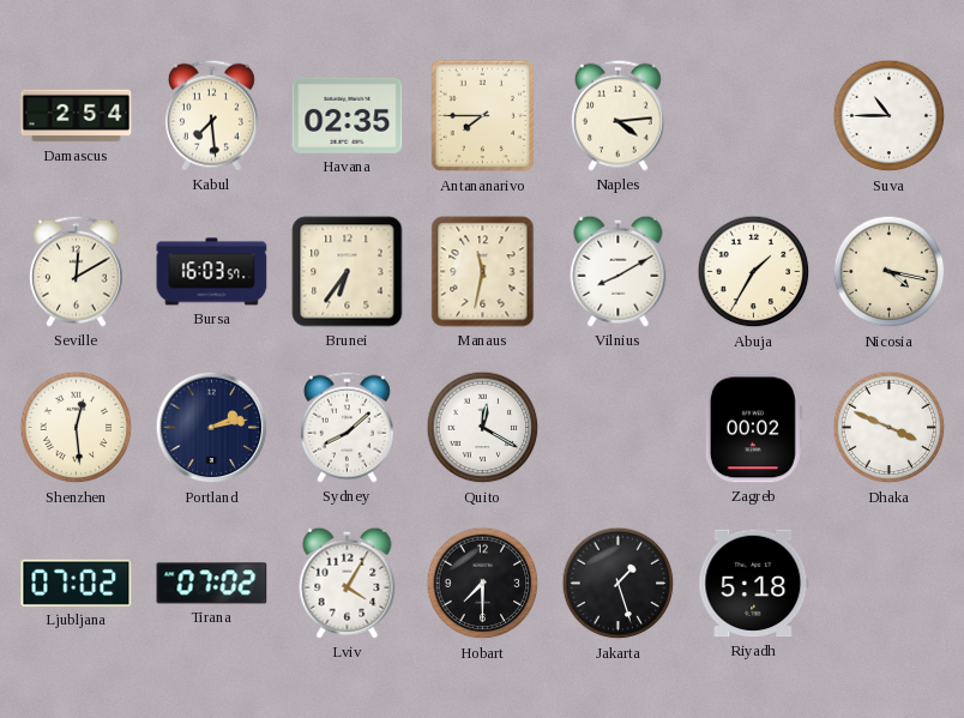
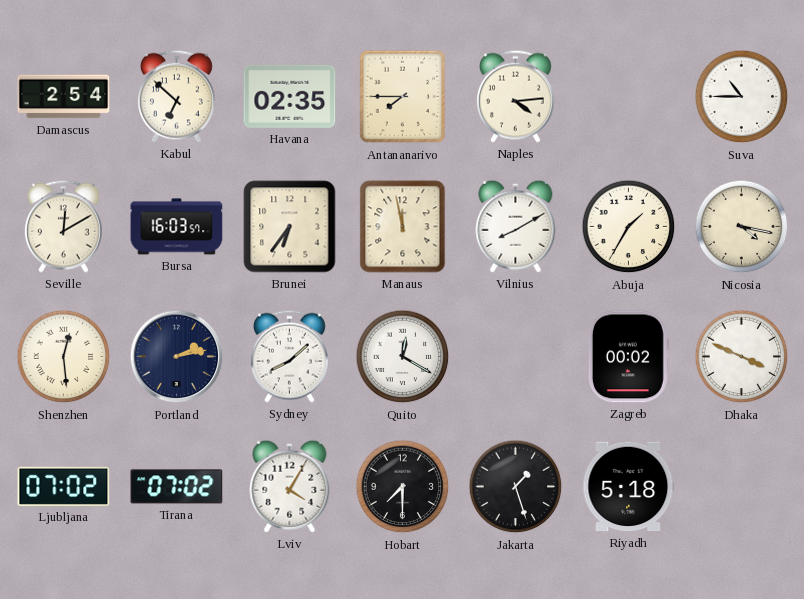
Kabul: 7:29 -> 6:52 (176, 96)
Manaus: 11:32 -> 11:58 (403, 227)
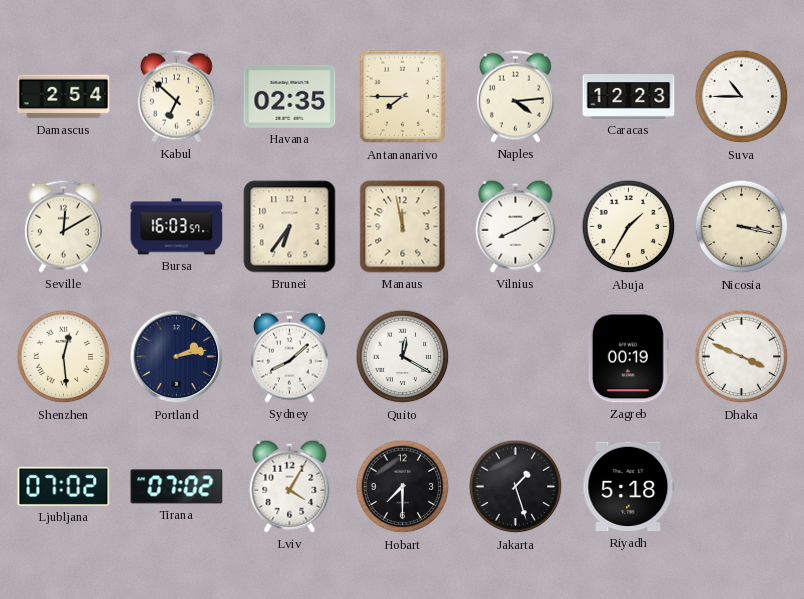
Caracas: none -> 12:23 (629, 97)
Nicosia: 4:17 -> 3:17 (742, 227)
Zagreb: 00:02 -> 00:19 (628, 357)
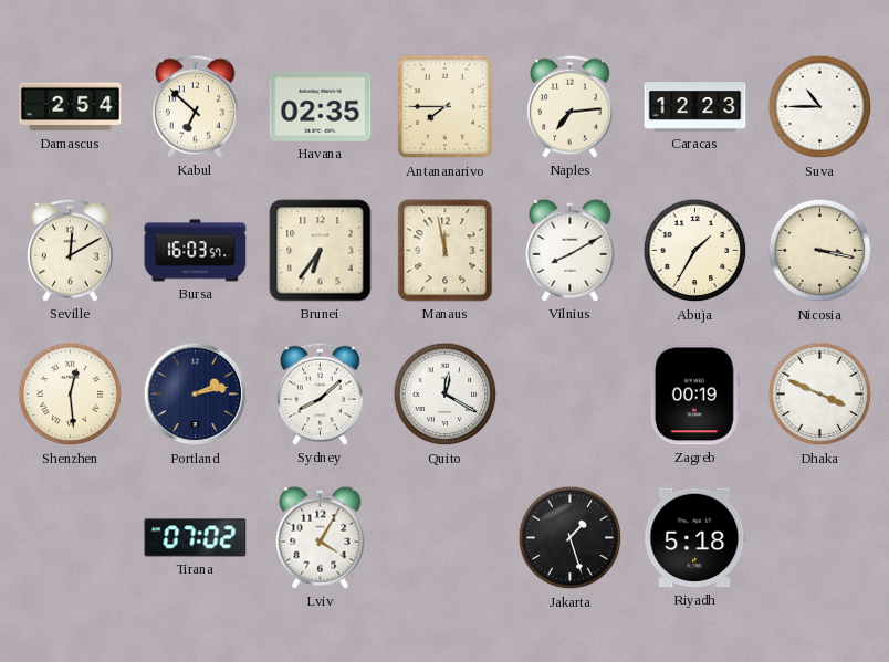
Naples: 4:14 -> 7:14 (569, 106)
Ljubljana: 07:02 -> none (64, 486)
Hobart: 7:30 -> none (403, 487)
